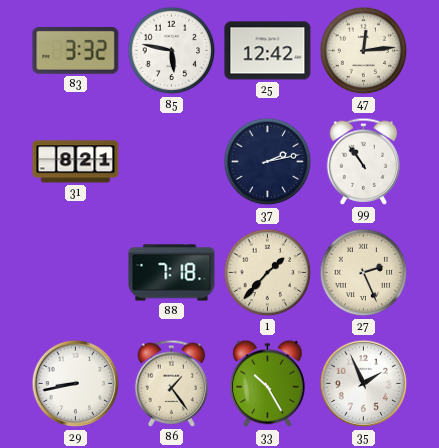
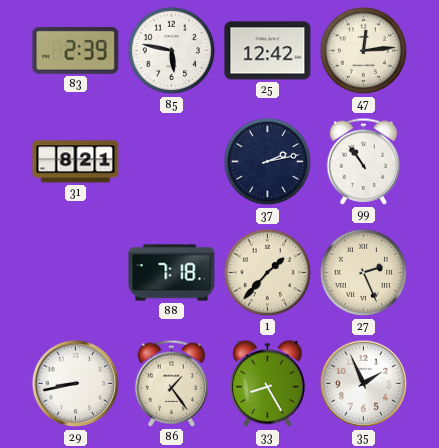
83: 3:32 -> 2:39 (76, 50)
33: 10:25 -> 8:25 (268, 384)
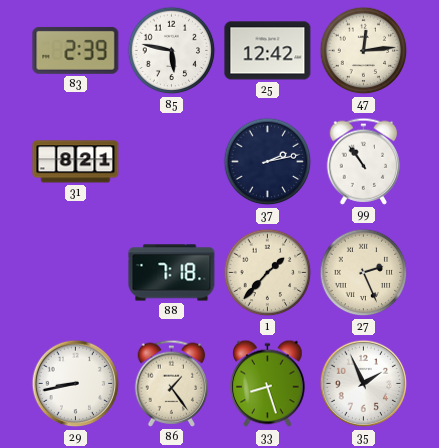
33: 8:25 -> 8:27 (268, 384)
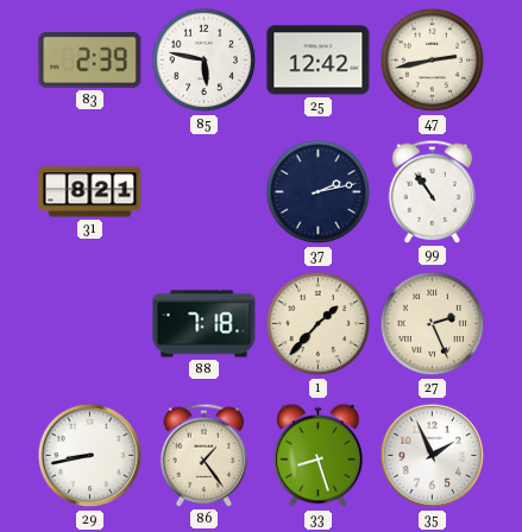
47: 12:14 -> 2:43 (433, 61)
